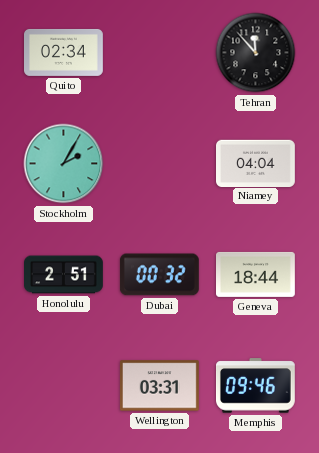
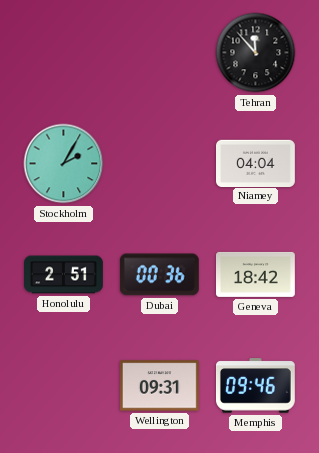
Quito: 02:34 -> none (64, 52)
Dubai: 00:32 -> 00:36 (159, 275)
Geneva: 18:44 -> 18:42 (256, 274)
Wellington: 03:31 -> 09:31 (159, 386)
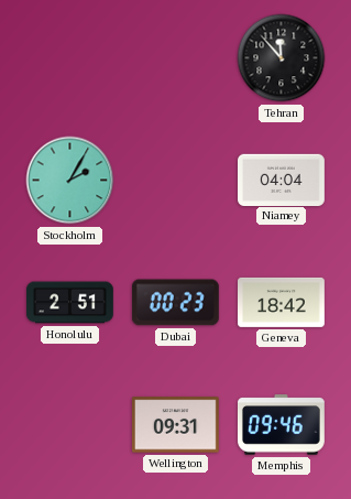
Dubai: 00:36 -> 00:23 (175, 303)
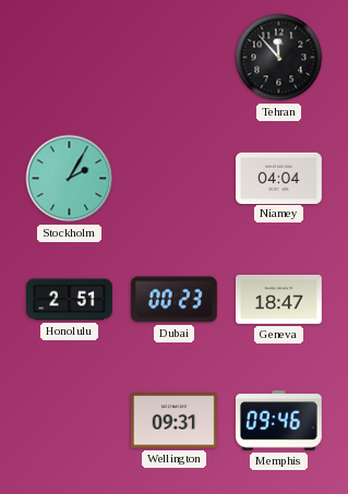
Geneva: 18:42 -> 18:47 (279, 299)
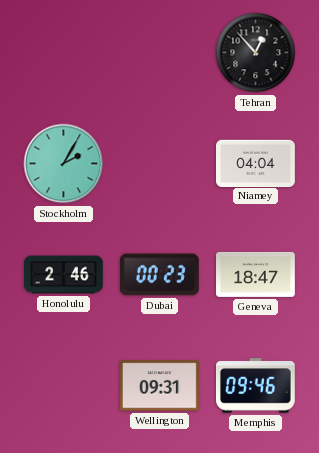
Tehran: 11:53 -> 12:53 (256, 53)
Honolulu: 2:51 -> 2:46 (64, 275)
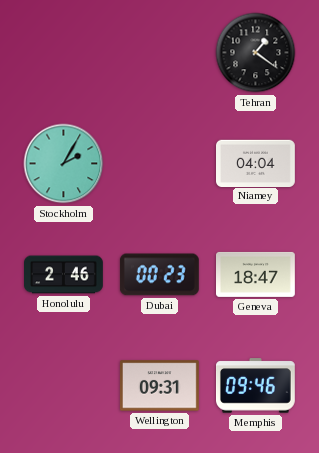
Tehran: 12:53 -> 1:21 (256, 53)
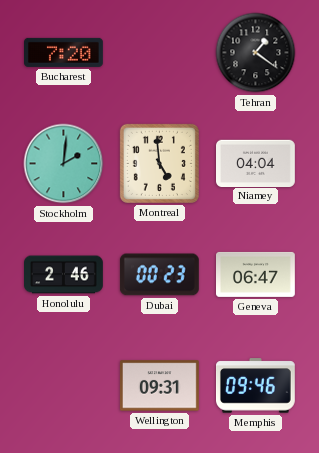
Bucharest: none -> 7:20 (64, 52)
Stockholm: 2:05 -> 2:01 (64, 164)
Montreal: none -> 4:59 (159, 163)
Geneva: 18:47 -> 06:47 (256, 274)
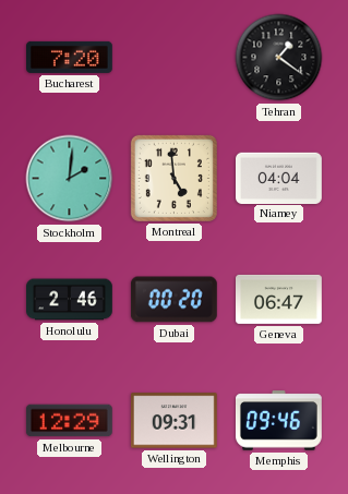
Dubai: 00:23 -> 00:20 (173, 300)
Melbourne: none -> 12:29 (69, 421)
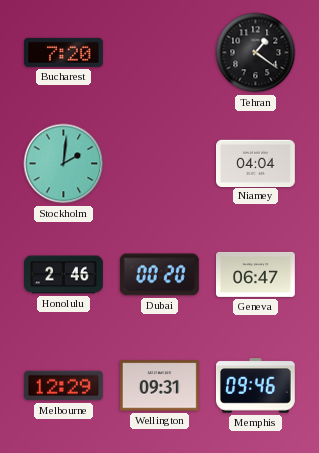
Montreal: 4:59 -> none (173, 178)
